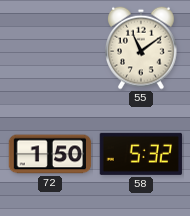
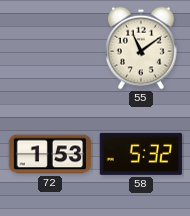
72: 1:50 -> 1:53 (50, 154)
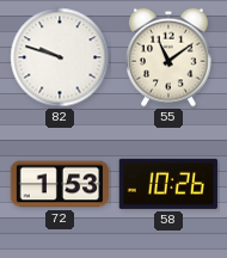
82: none -> 9:48 (60, 57)
58: 5:32 -> 10:26 (168, 184)
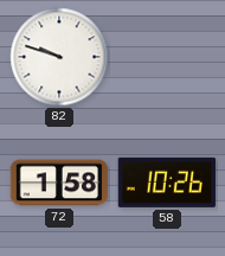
55: 11:09 -> none (170, 57)
72: 1:53 -> 1:58 (59, 183)
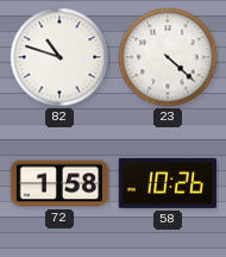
82: 9:48 -> 10:48 (59, 57)
23: none -> 4:22 (168, 57)
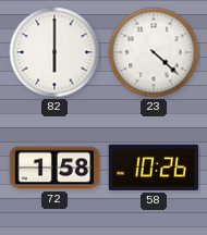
82: 10:48 -> 6:00 (54, 52)
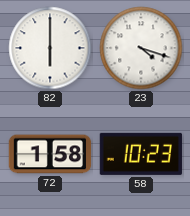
23: 4:22 -> 4:18 (141, 48)
58: 10:26 -> 10:23 (141, 154)
